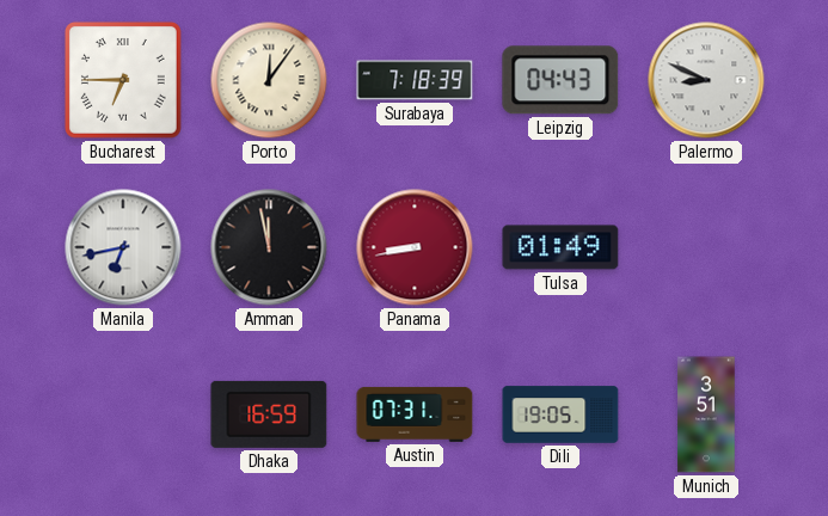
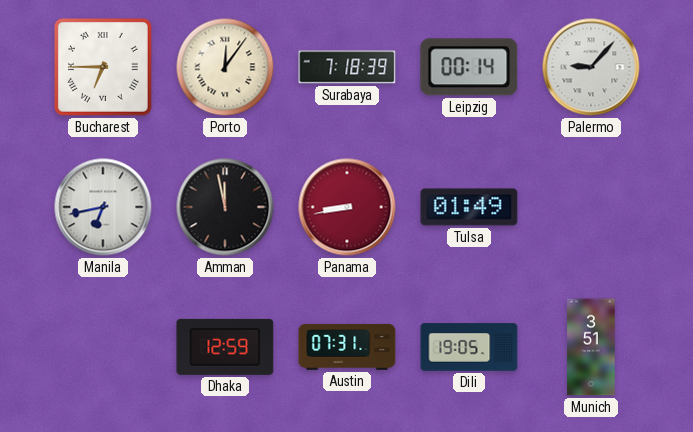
Leipzig: 04:43 -> 00:14 (469, 67)
Palermo: 8:49 -> 9:07 (591, 67)
Dhaka: 16:59 -> 12:59 (225, 347)
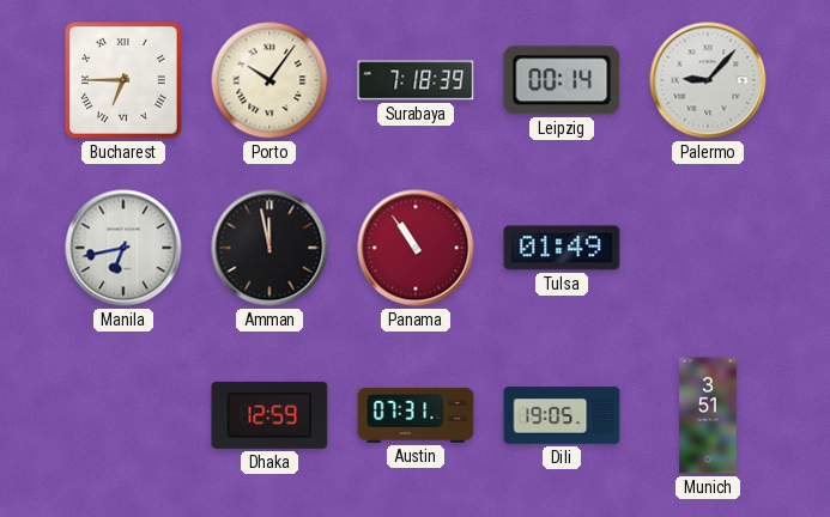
Porto: 12:06 -> 10:06 (269, 80)
Panama: 8:43 -> 10:54 (416, 248)
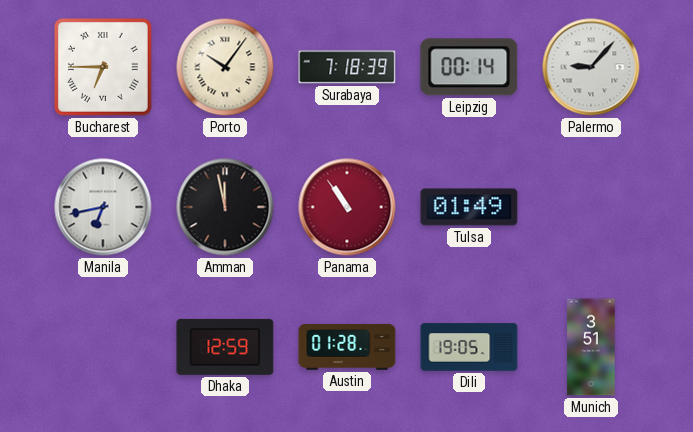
Austin: 07:31 -> 01:28 (347, 347)
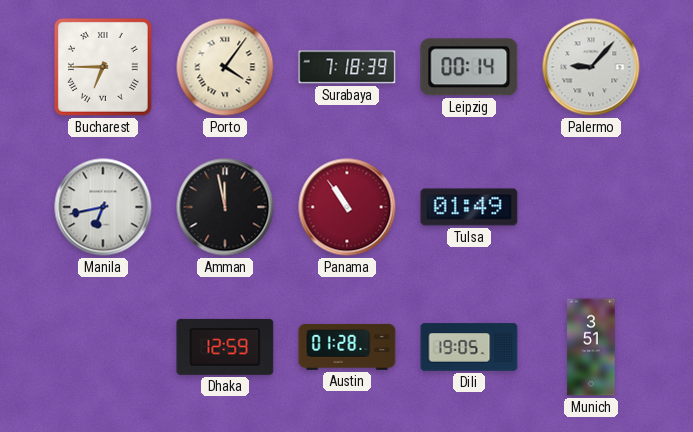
Porto: 10:06 -> 4:06 (225, 67)
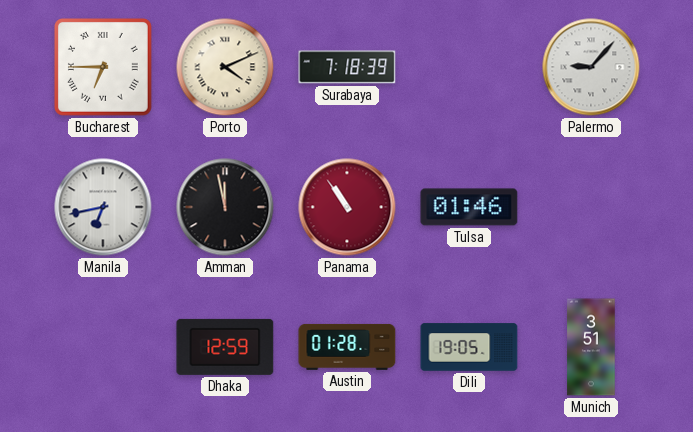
Porto: 4:06 -> 4:11 (225, 67)
Leipzig: 00:14 -> none (469, 67)
Tulsa: 01:49 -> 01:46 (469, 207)
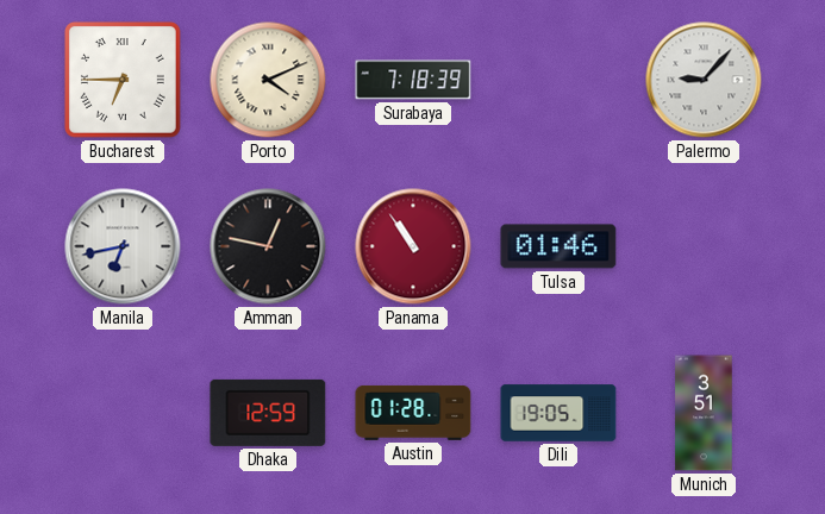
Amman: 11:58 -> 12:47 (268, 246)
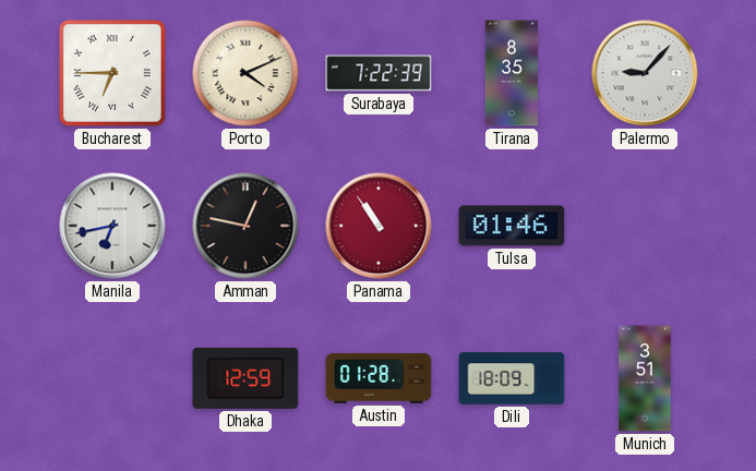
Surabaya: 7:18 -> 7:22 (379, 73)
Tirana: none -> 8:35 (511, 73)
Dili: 19:05 -> 18:09 (512, 378)
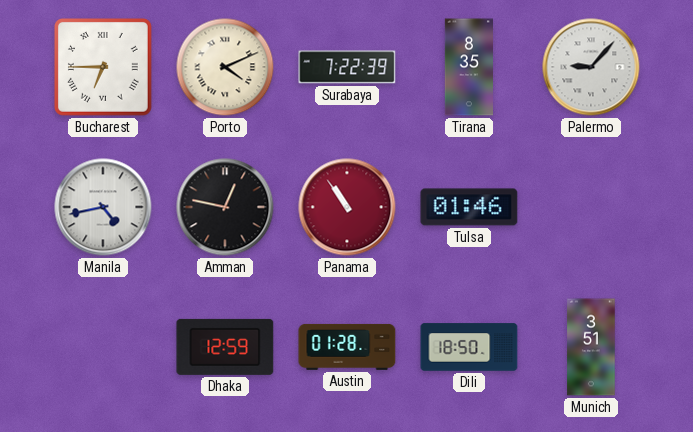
Manila: 6:43 -> 4:43 (103, 207)
Dili: 18:09 -> 18:50 (469, 347)
